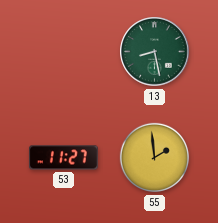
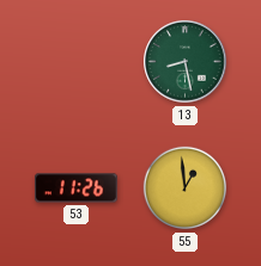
53: 11:27 -> 11:26 (75, 188)
55: 1:59 -> 12:59 (186, 188)
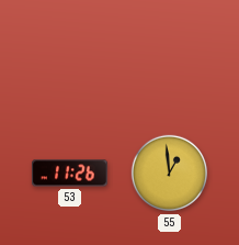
13: 8:28 -> none (186, 62)
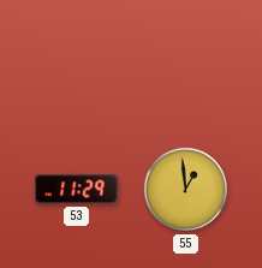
53: 11:26 -> 11:29 (76, 190)
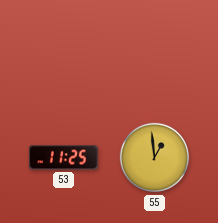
53: 11:29 -> 11:25 (63, 158)
